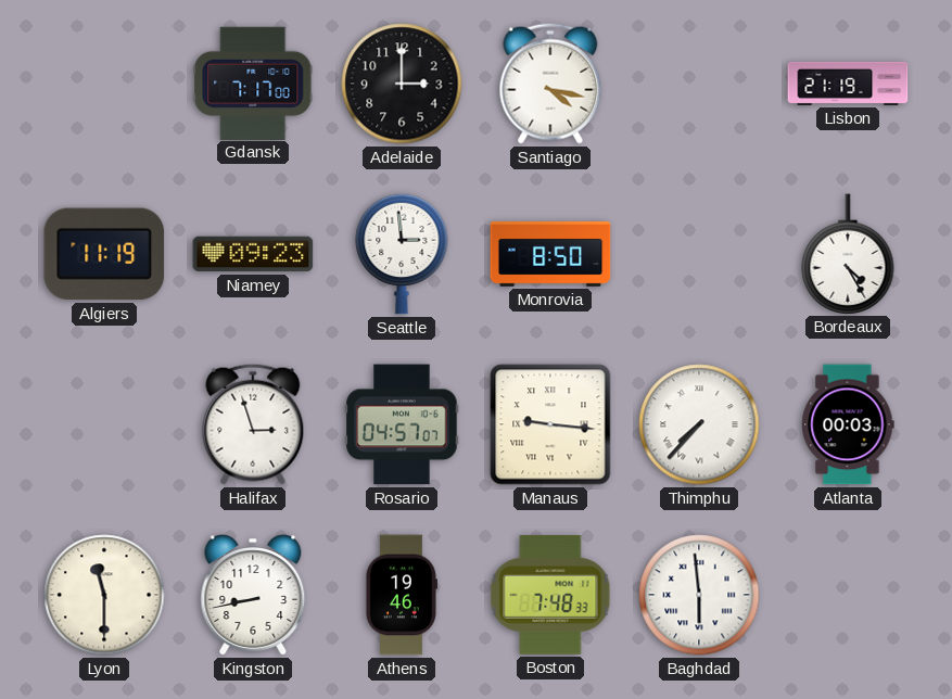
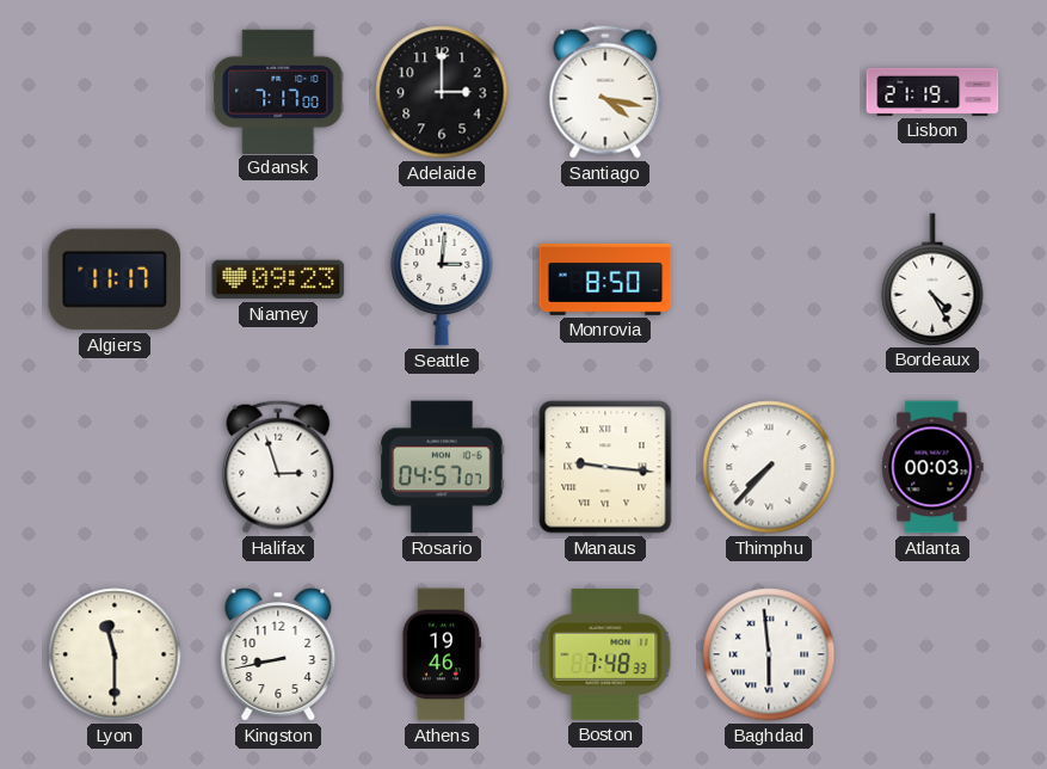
Algiers: 11:19 -> 11:17 (115, 279)
Seattle: 2:59 -> 3:01 (442, 279)
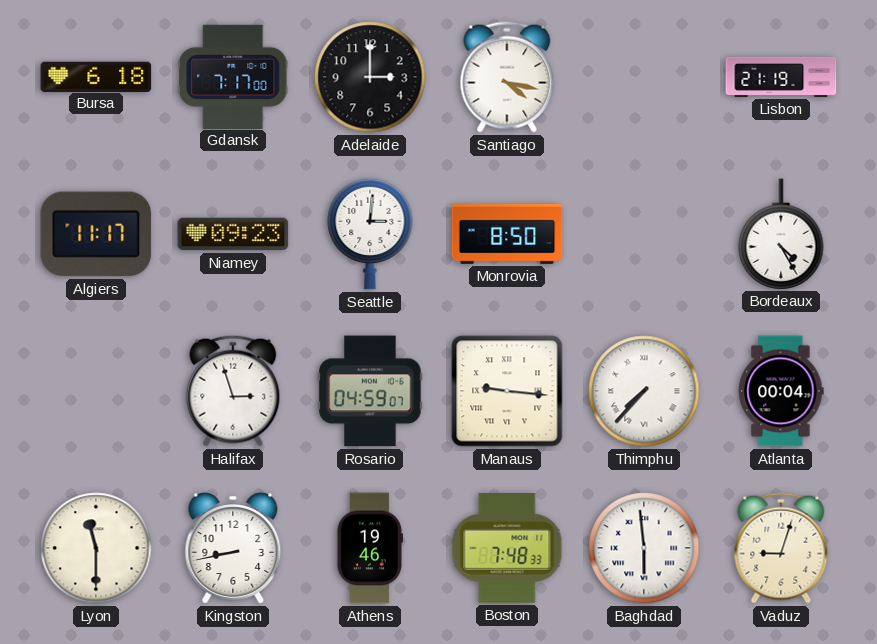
Bursa: none -> 6:18 (96, 76)
Rosario: 04:57 -> 04:59 (370, 391)
Atlanta: 00:03 -> 00:04 (781, 391)
Vaduz: none -> 9:03 (781, 548)
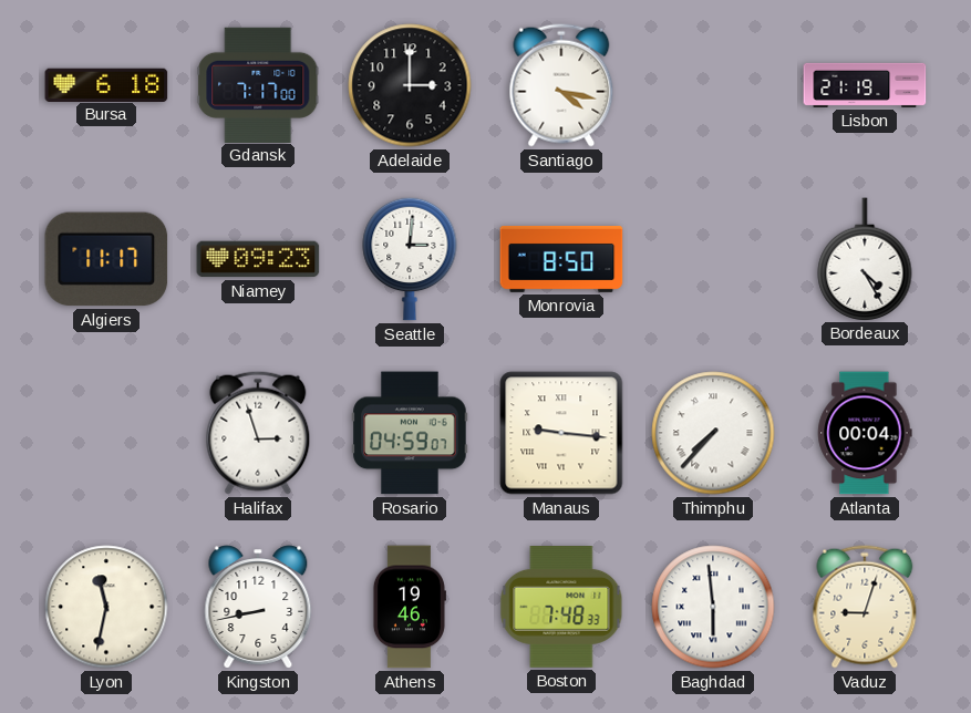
Lyon: 11:30 -> 11:32 (106, 607)
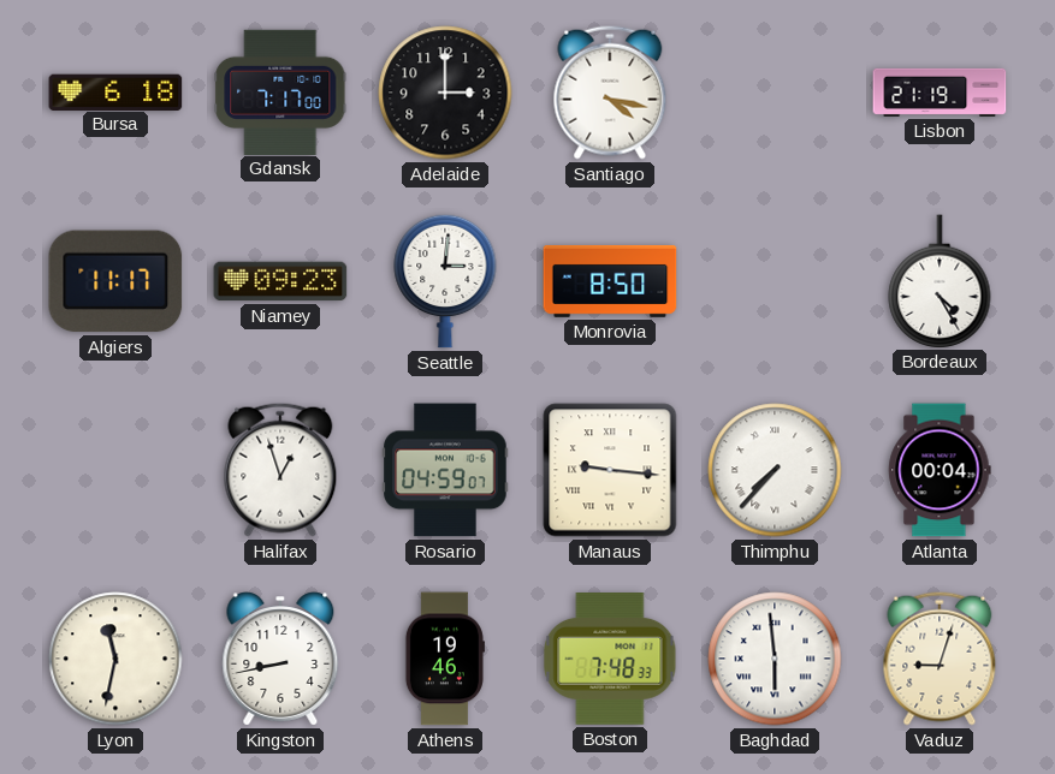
Halifax: 2:57 -> 12:57 (280, 470)
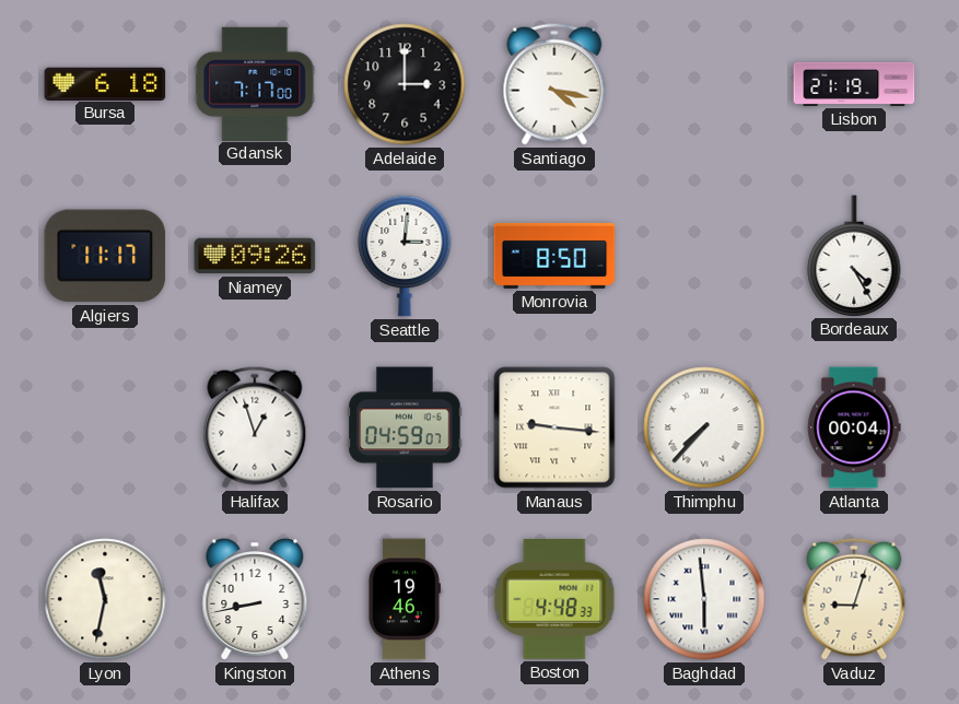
Niamey: 09:23 -> 09:26 (255, 256)
Boston: 7:48 -> 4:48 (554, 600)
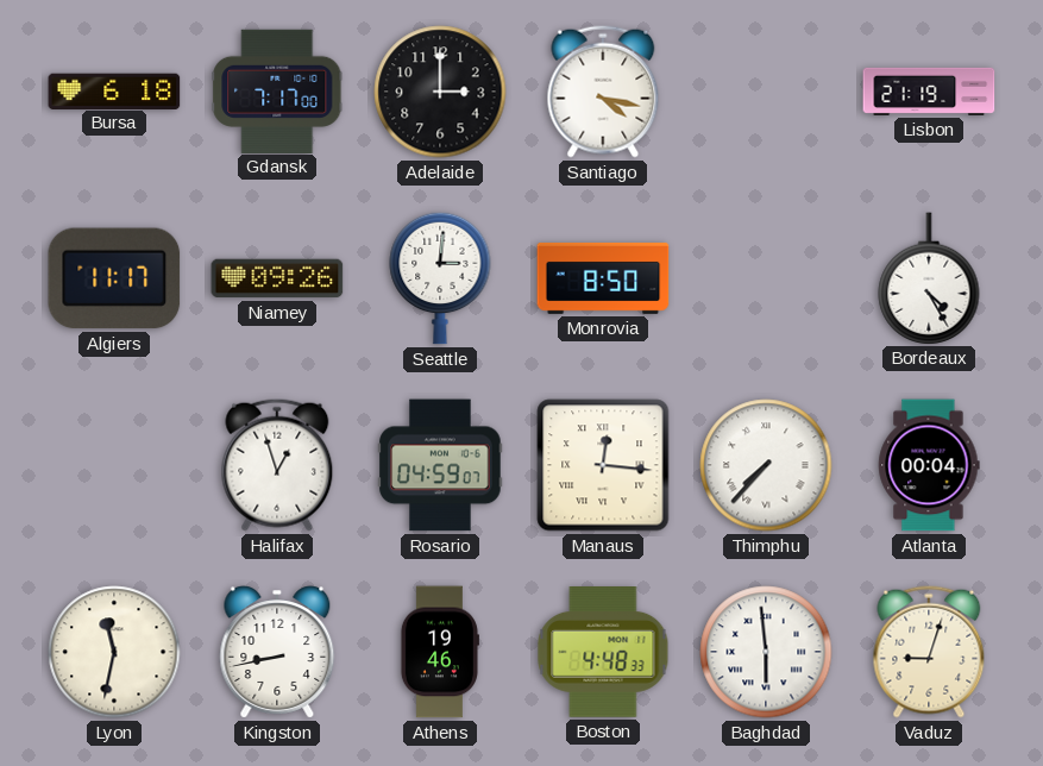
Manaus: 9:16 -> 12:16 (603, 465)
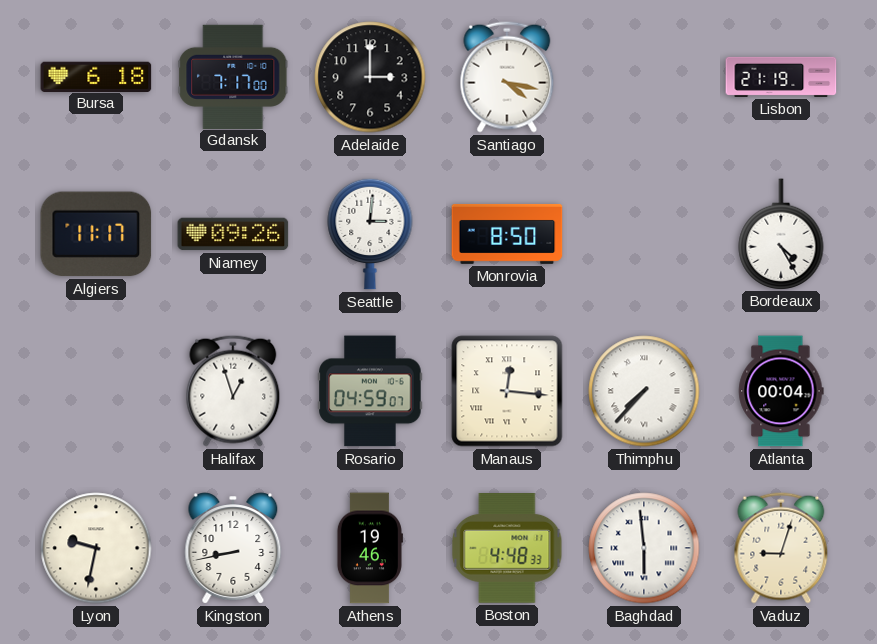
Lyon: 11:32 -> 9:32 (96, 548)
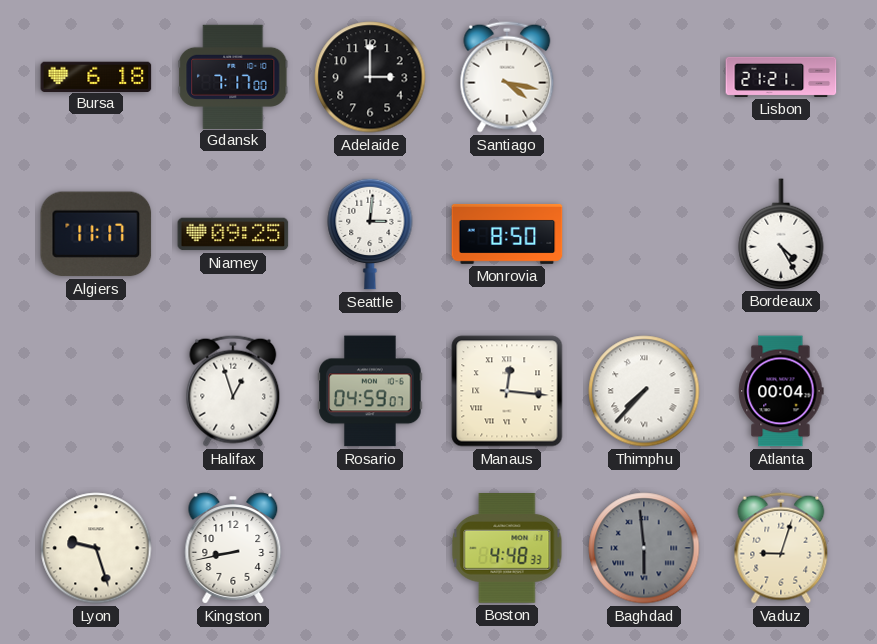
Lisbon: 21:19 -> 21:21 (781, 77)
Niamey: 09:26 -> 09:25 (233, 234)
Lyon: 9:32 -> 9:27 (96, 548)
Athens: 19:46 -> none (369, 548)
Baghdad dial: white -> grey (644, 548)
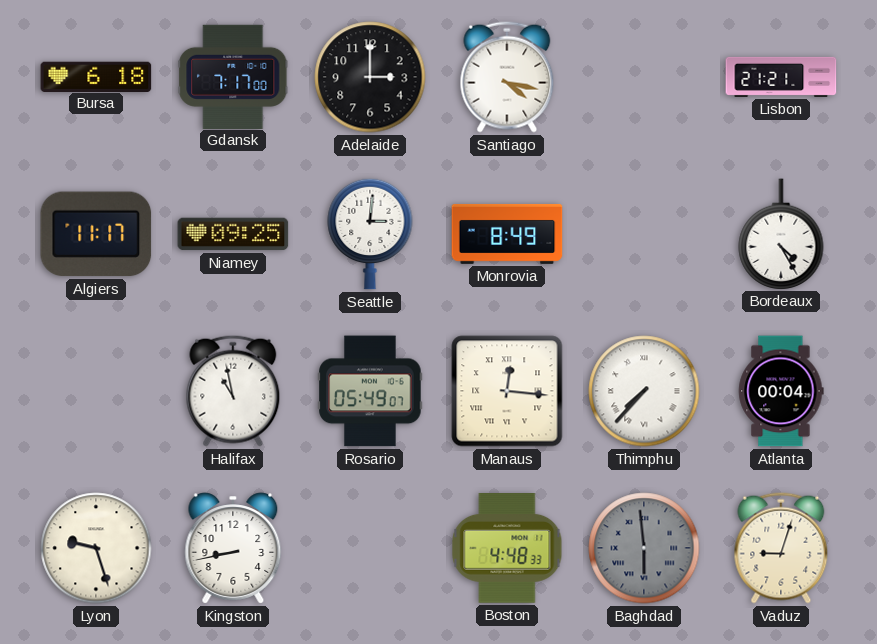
Monrovia: 8:50 -> 8:49 (507, 234)
Halifax: 12:57 -> 10:58 (233, 391)
Rosario: 04:59 -> 05:49 (370, 391)
